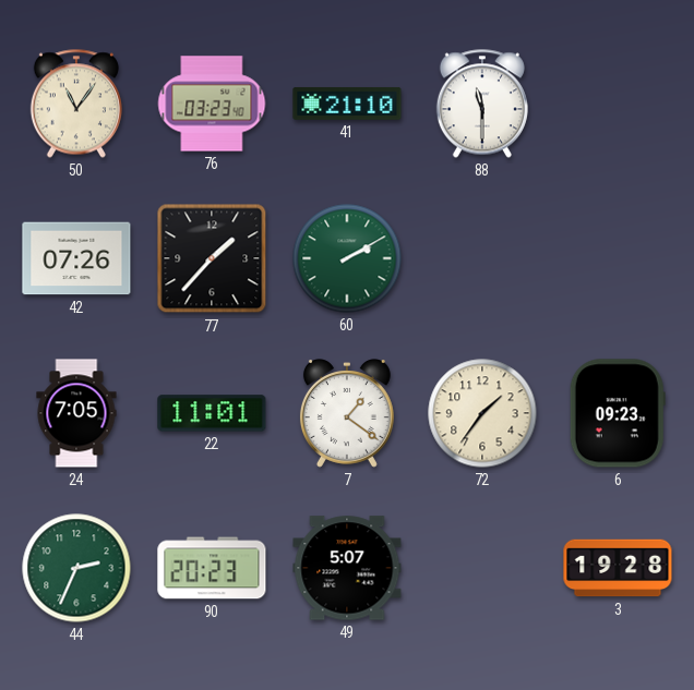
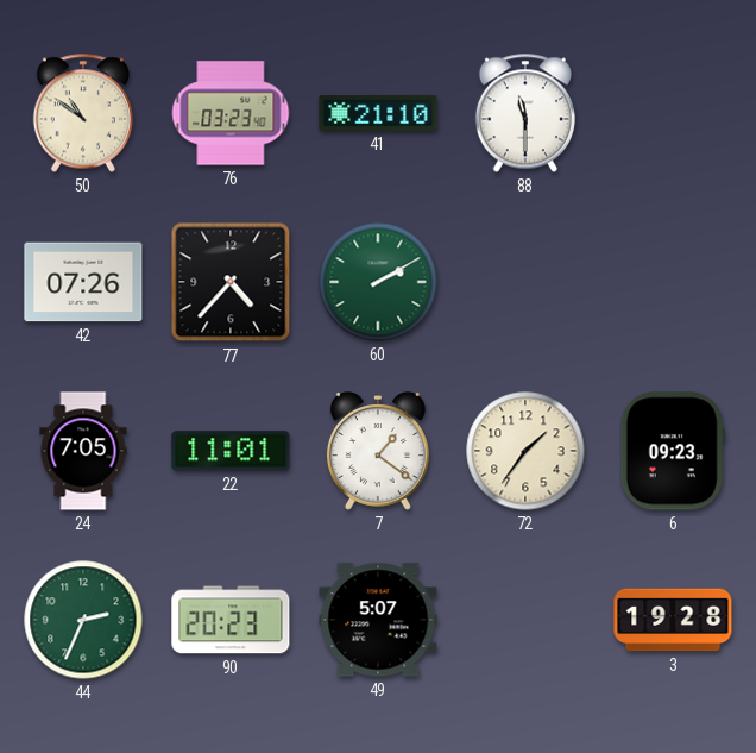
50: 11:06 -> 10:51 (83, 113)
77: 1:37 -> 4:37 (231, 282)
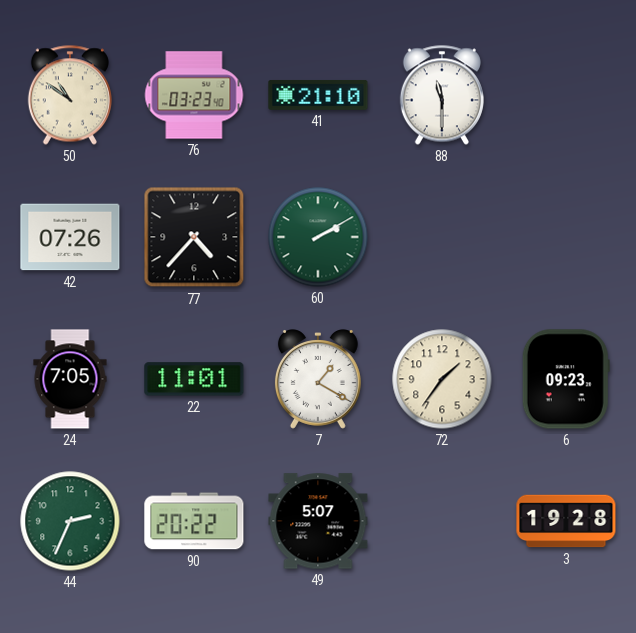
7: 1:21 -> 1:20 (318, 379)
90: 20:23 -> 20:22 (194, 521)
